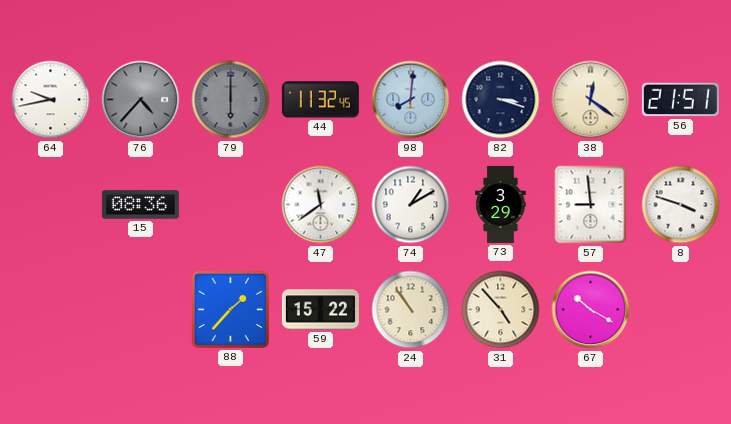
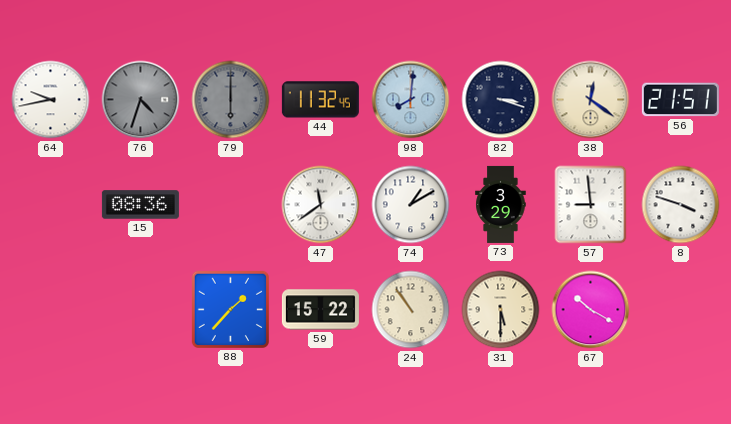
76: 4:37 -> 4:33 (141, 100)
31: 4:53 -> 5:30 (501, 310)
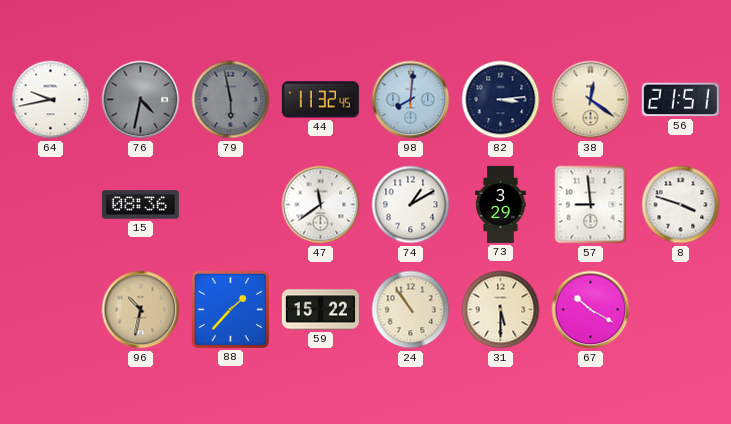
76: 4:33 -> 4:32 (141, 100)
79: 6:00 -> 5:58 (231, 100)
82: 3:18 -> 3:14 (501, 100)
96: none -> 10:32 (141, 310)
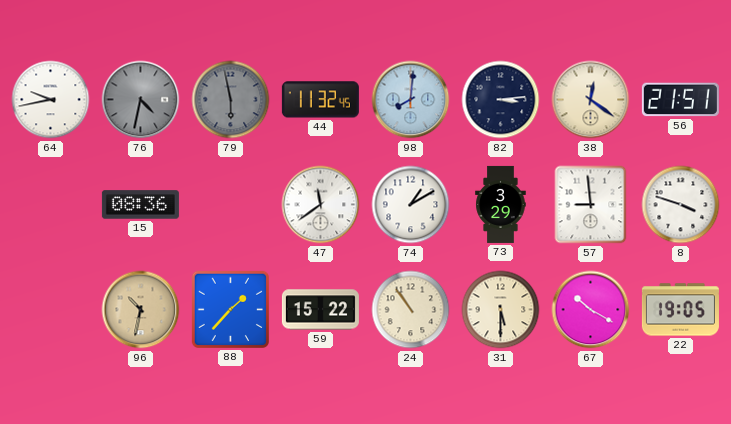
22: none -> 19:05 (680, 310)
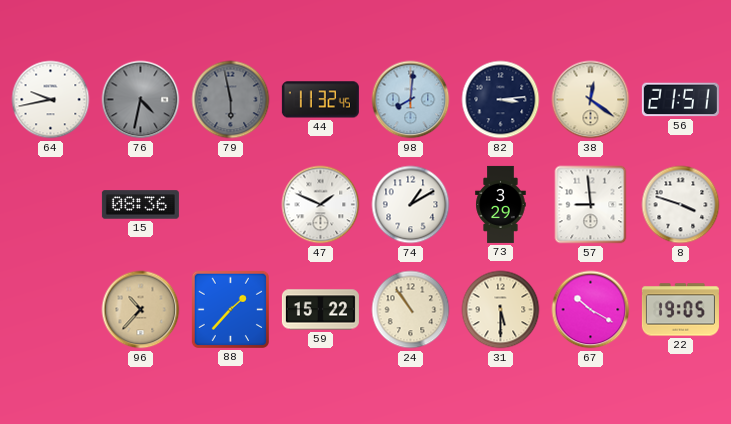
47: 11:39 -> 1:49 (321, 205)
96: 10:32 -> 10:37 (141, 310)
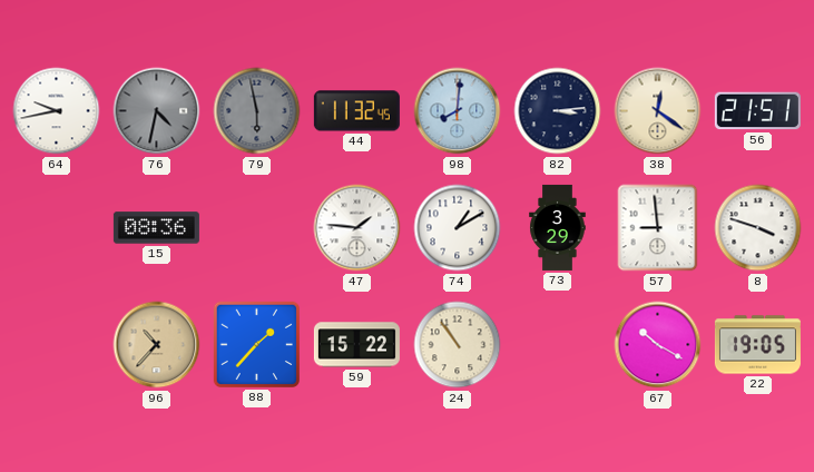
47: 1:49 -> 1:46 (357, 228)
31: 5:30 -> none (501, 310)
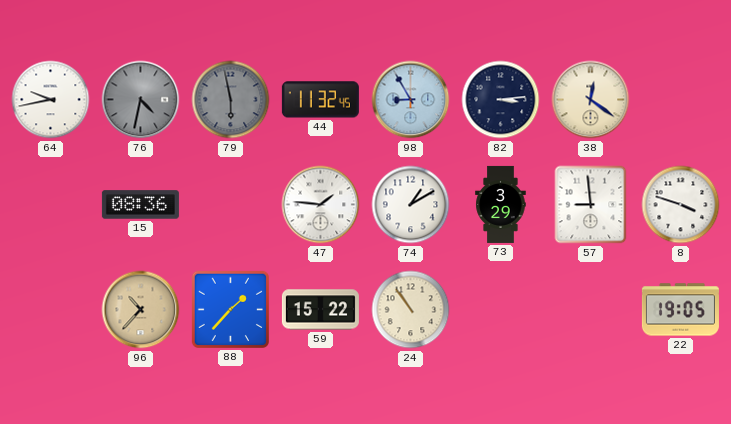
98: 8:01 -> 8:55 (411, 100)
56: 21:51 -> none (757, 111)
67: 10:20 -> none (658, 345)
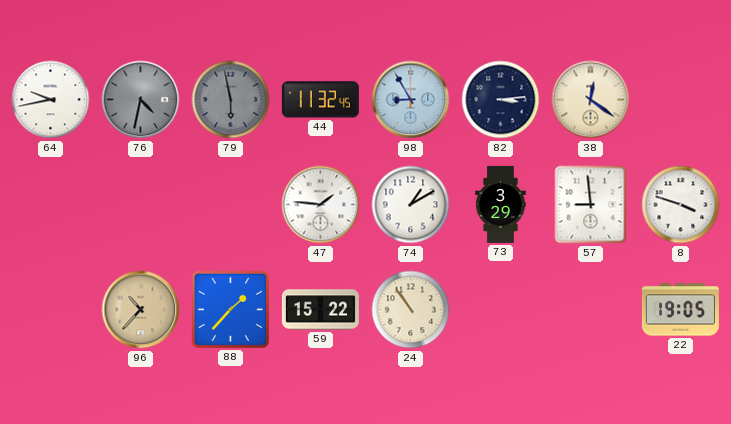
15: 08:36 -> none (140, 205)
